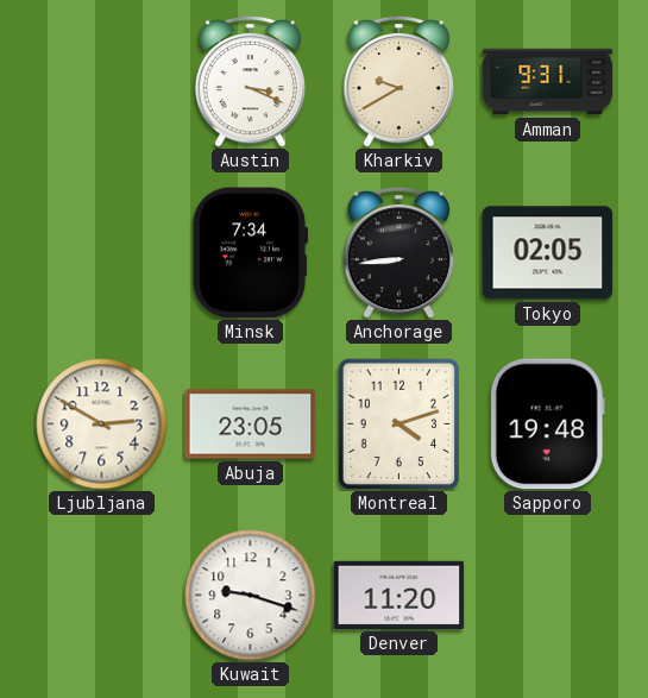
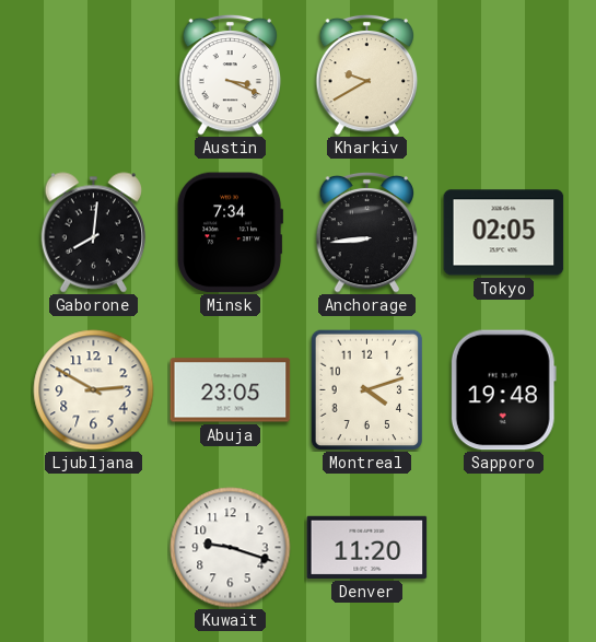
Amman: 9:31 -> none (548, 82)
Gaborone: none -> 8:01 (93, 233)
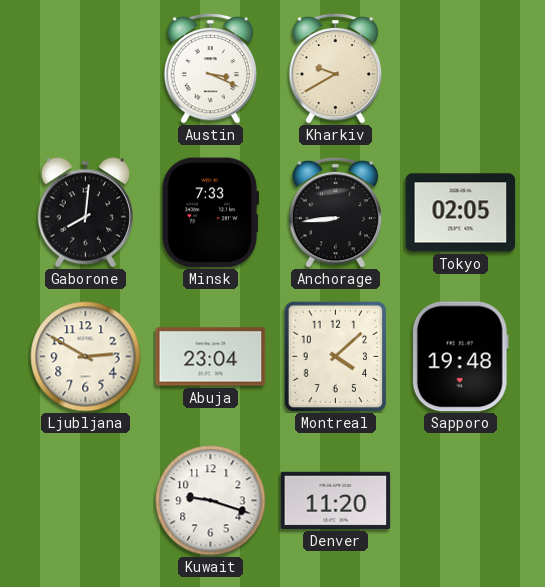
Minsk: 7:34 -> 7:33 (211, 213)
Abuja: 23:05 -> 23:04 (211, 357)
Montreal: 4:12 -> 4:08 (336, 356)
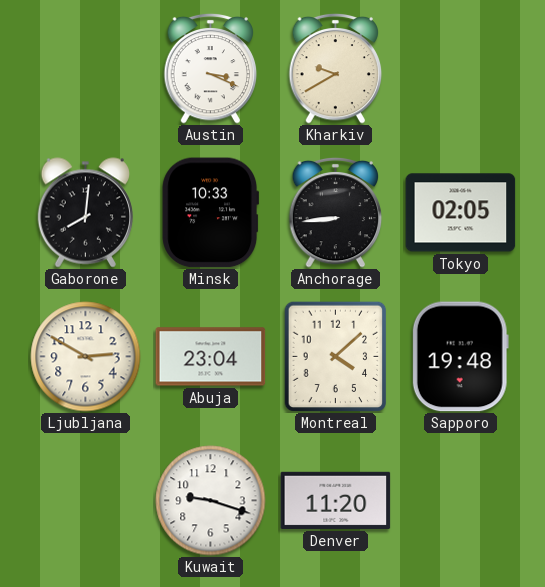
Minsk: 7:33 -> 10:33 (211, 213)
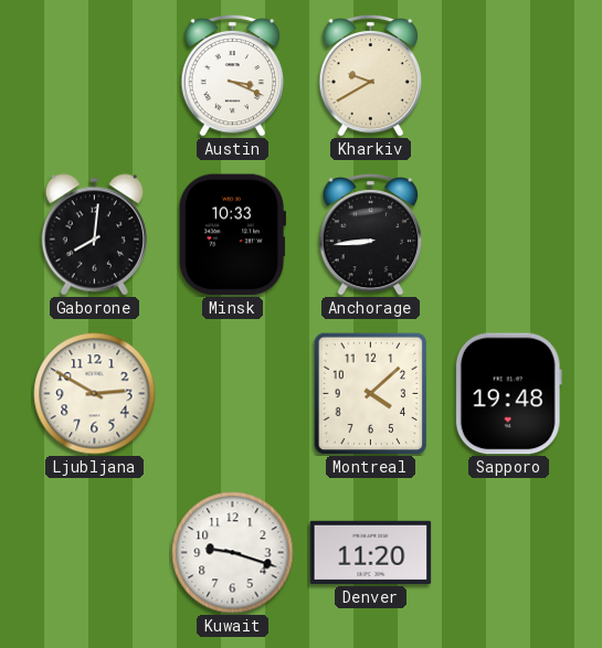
Tokyo: 02:05 -> none (461, 213)
Abuja: 23:04 -> none (211, 357)
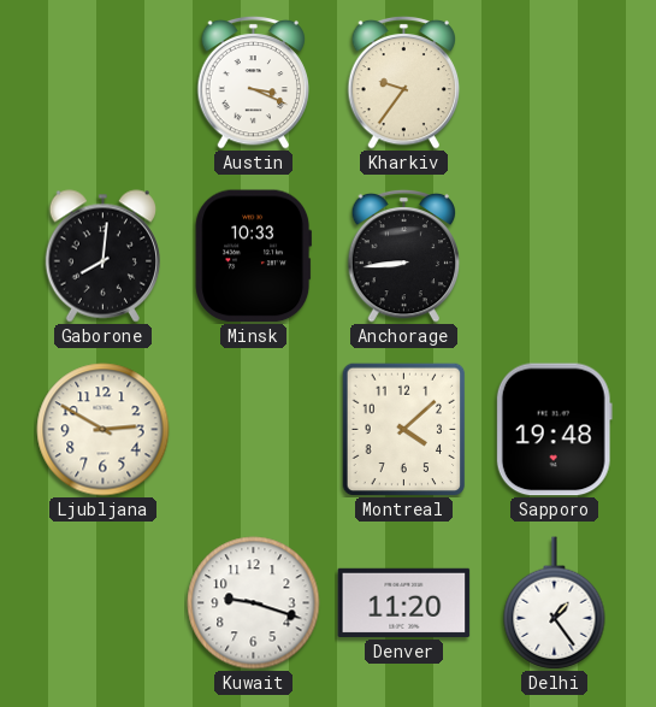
Kharkiv: 9:40 -> 9:36 (404, 82)
Delhi: none -> 1:24 (555, 603)
